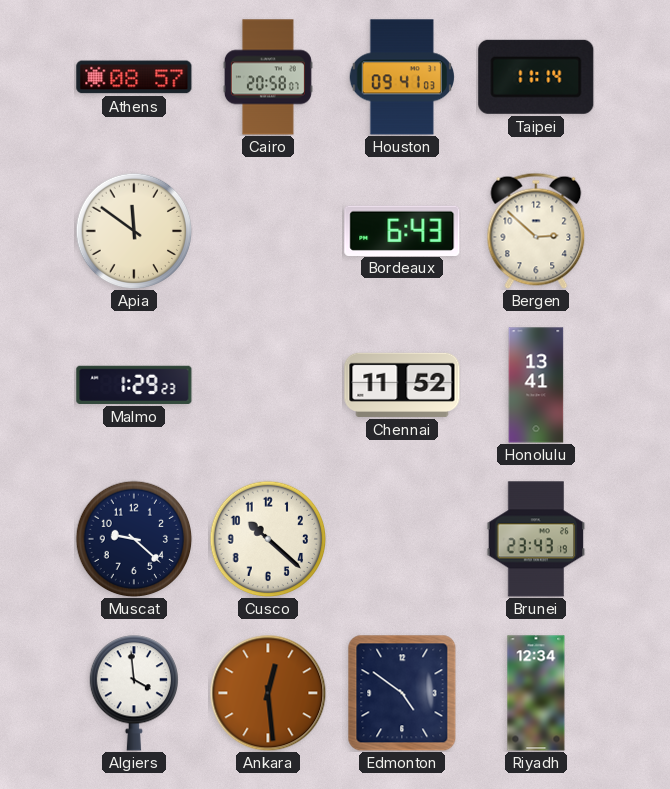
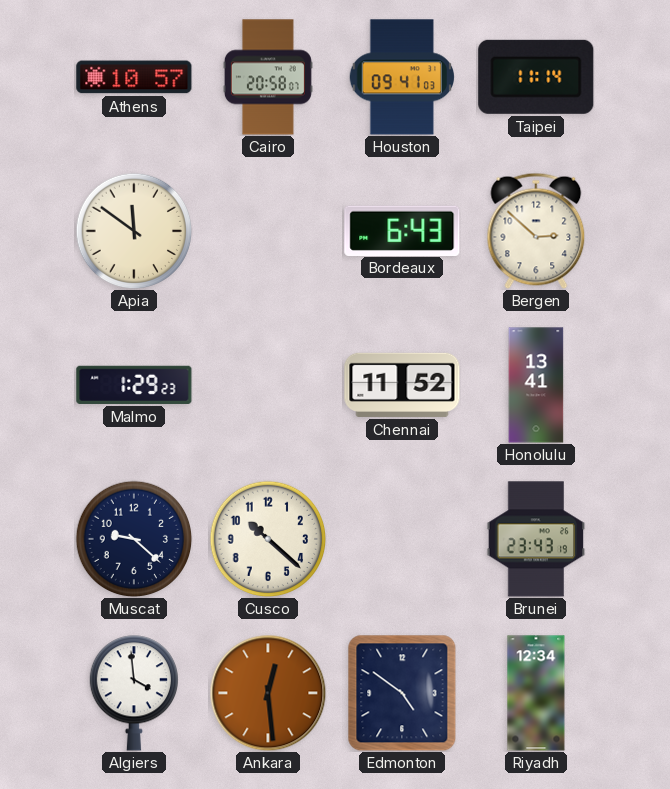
Athens: 08:57 -> 10:57 (134, 77)
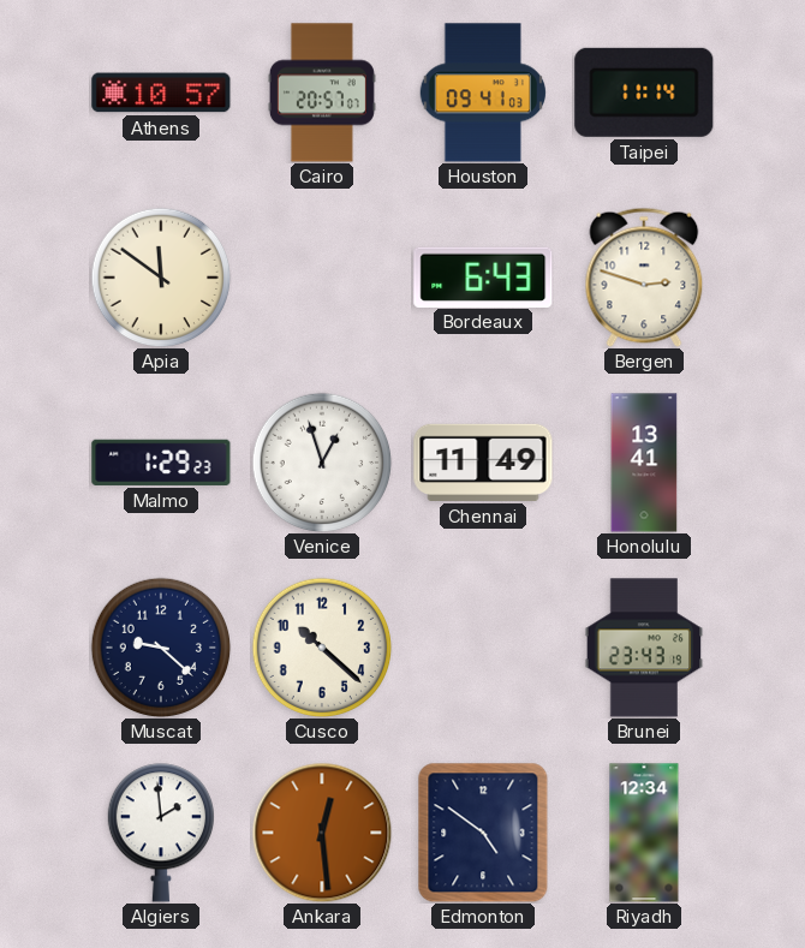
Cairo: 20:58 -> 20:57 (322, 93)
Bergen: 2:52 -> 2:48 (644, 278)
Venice: none -> 12:57 (322, 463)
Chennai: 11:52 -> 11:49 (483, 463)
Algiers: 3:59 -> 1:59 (160, 833)
